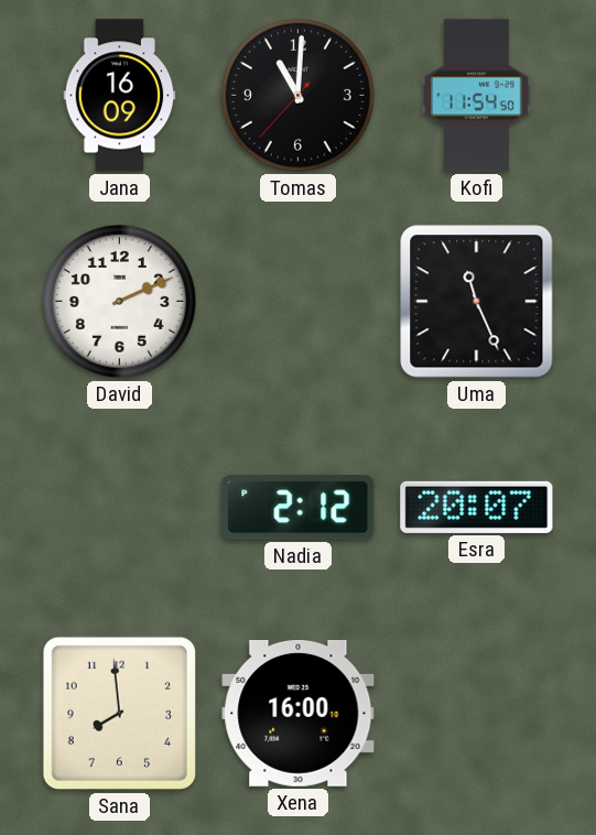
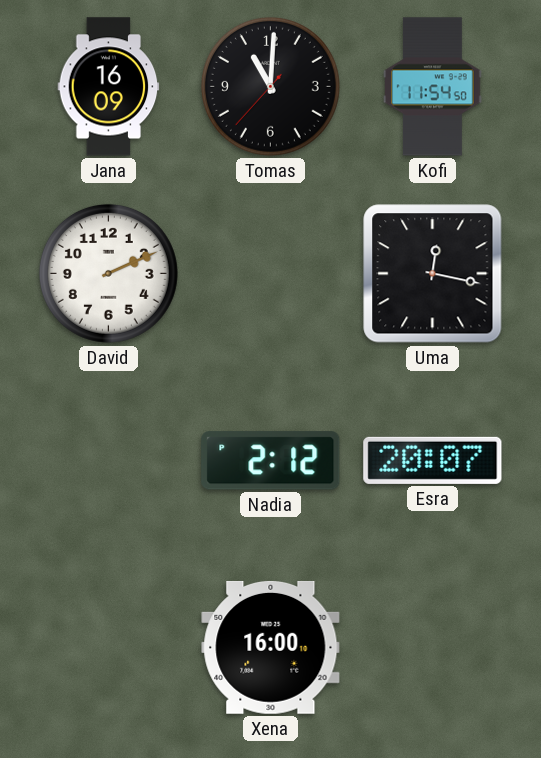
Uma: 11:26 -> 12:17 (433, 274)
Sana: 7:59 -> none (119, 713)
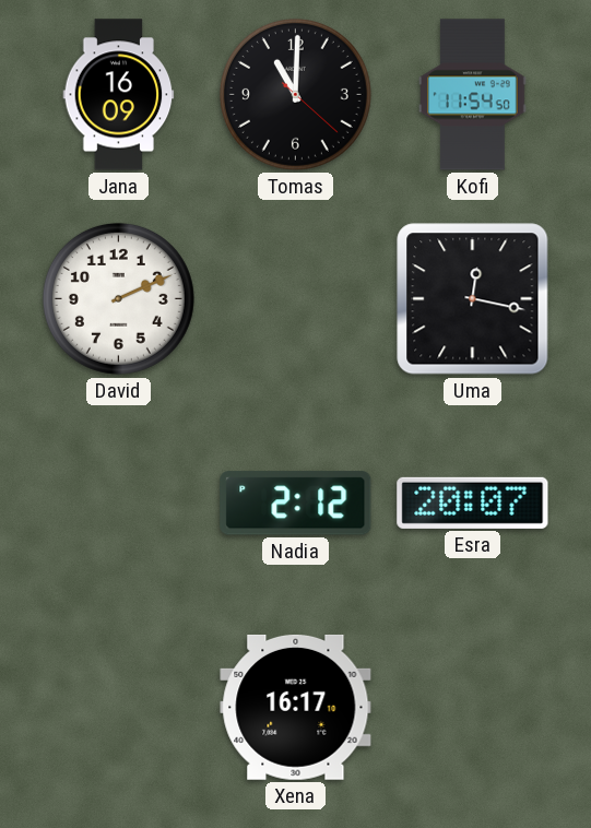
Tomas: 11:00:37 -> 11:00:22 (295, 94)
Xena: 16:00 -> 16:17 (296, 707)
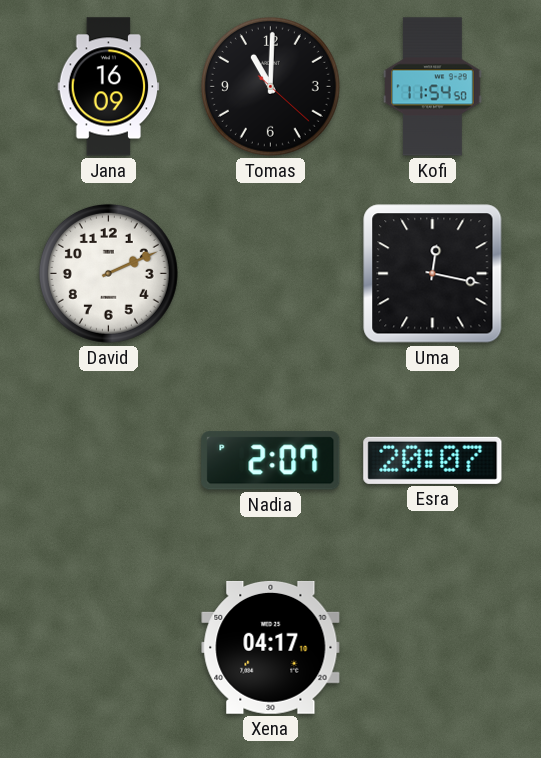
Nadia: 2:12 -> 2:07 (271, 461)
Xena: 16:17 -> 04:17 (271, 647)
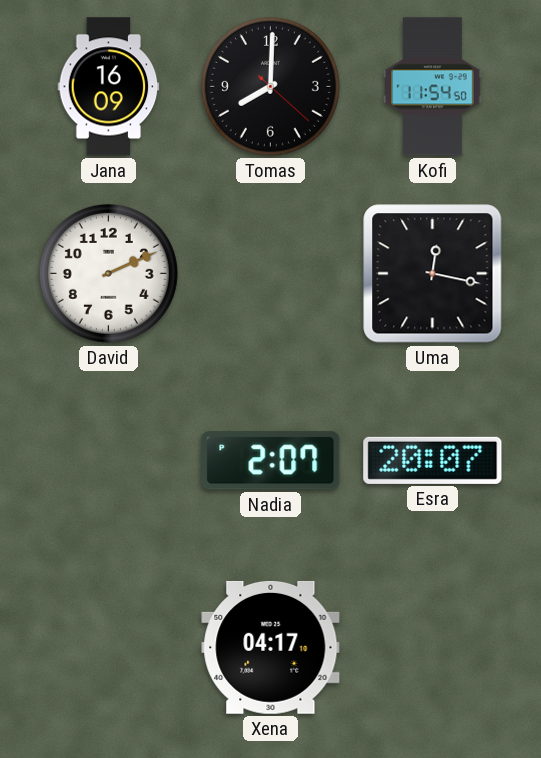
Tomas: 11:00 -> 8:00 (270, 86)
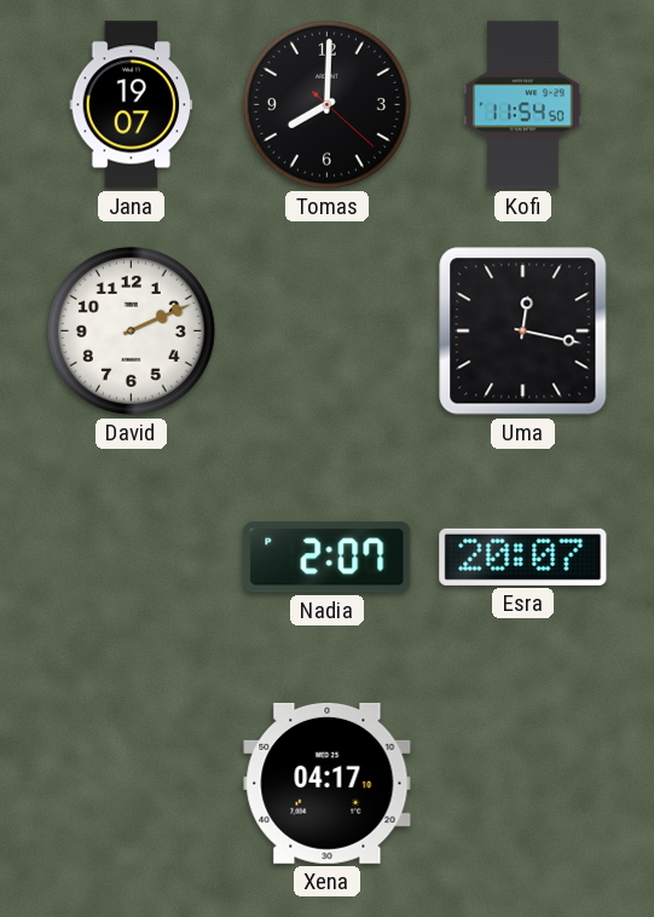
Jana: 16:09 -> 19:07 (132, 105)
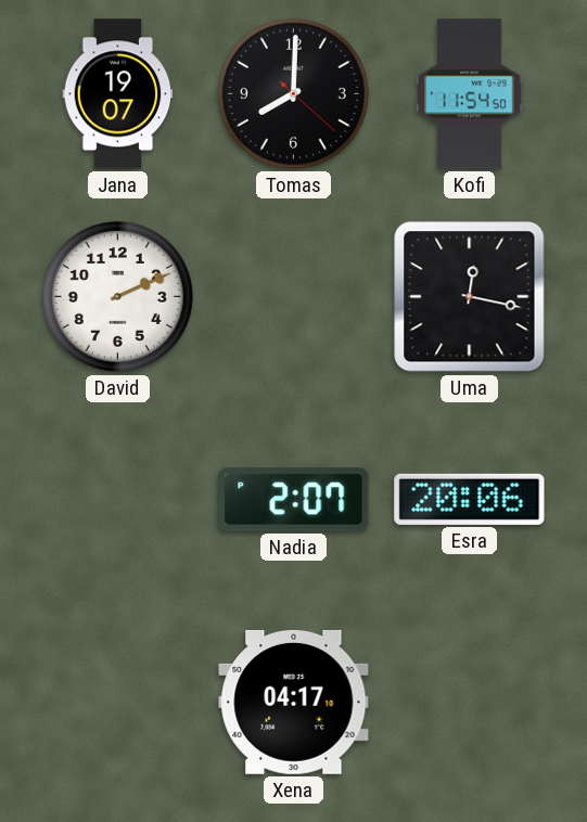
Esra: 20:07 -> 20:06 (470, 499)
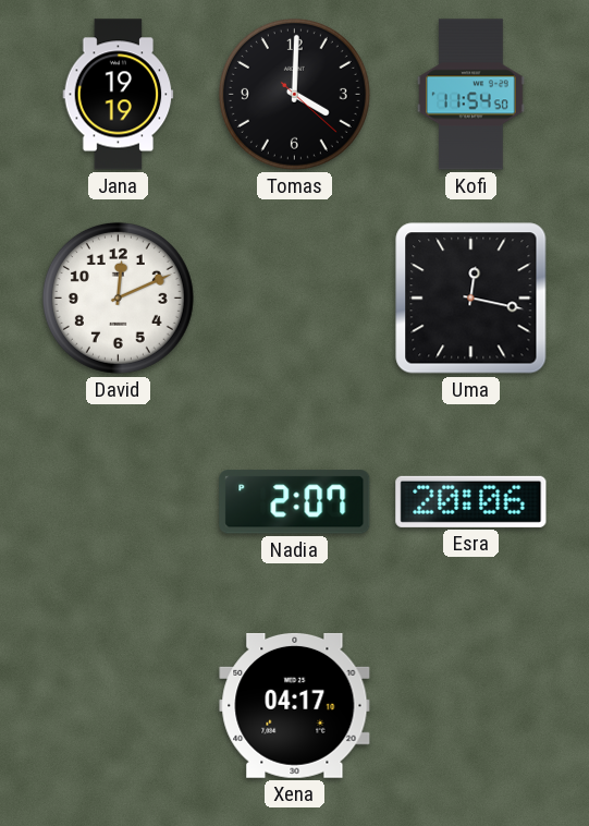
Jana: 19:07 -> 19:19 (119, 95)
Tomas: 8:00 -> 4:00 (294, 94)
David: 2:11 -> 12:11 (118, 297)
